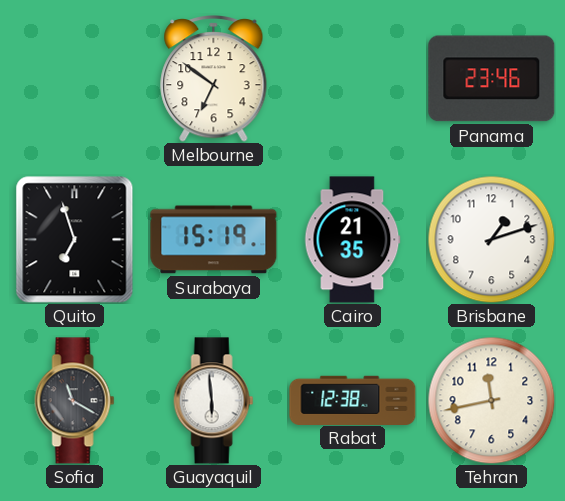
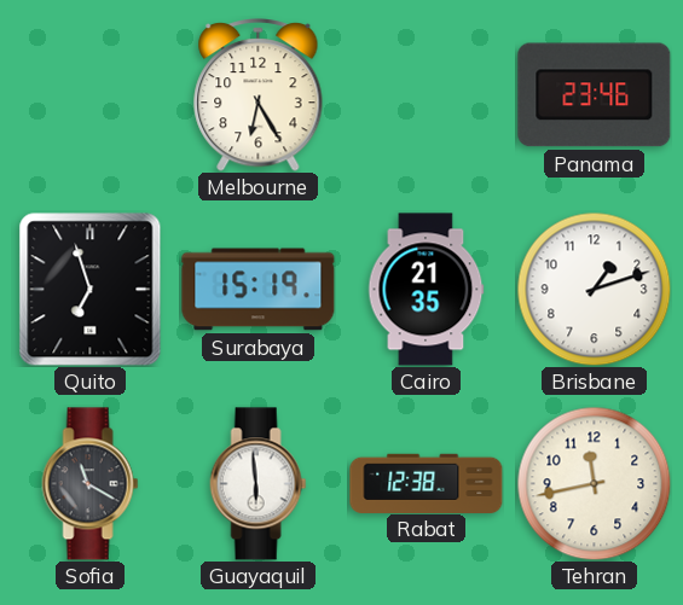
Melbourne: 6:51 -> 6:25 (259, 95)
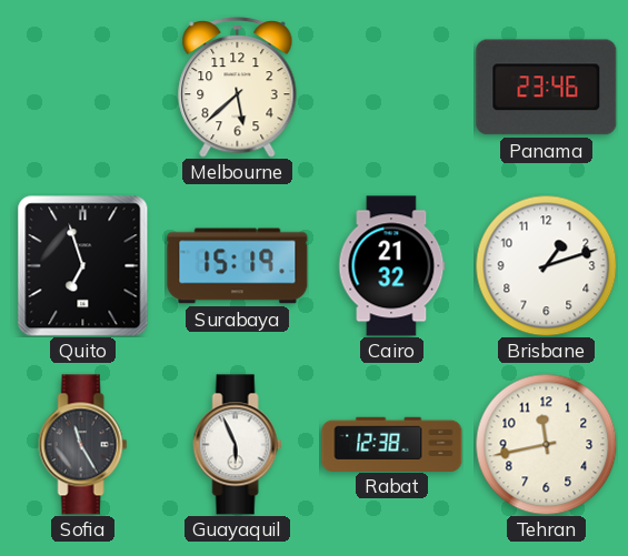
Melbourne: 6:25 -> 5:38 (238, 88)
Cairo: 21:35 -> 21:32 (392, 266)
Sofia: 11:20 -> 11:25 (83, 445)
Guayaquil: 5:59 -> 5:56 (238, 445)
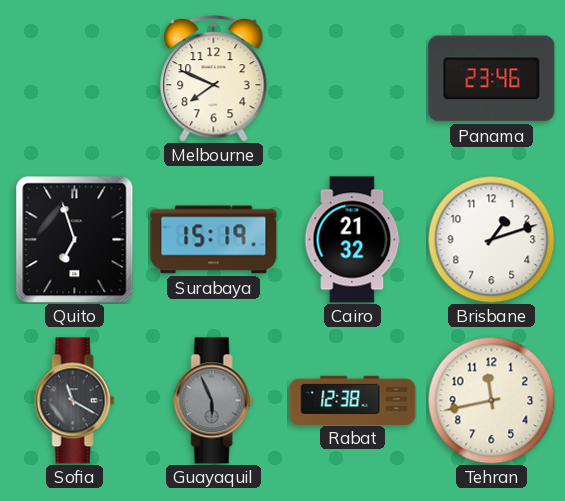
Melbourne: 5:38 -> 7:49 (214, 79)
Sofia: 11:25 -> 11:20 (75, 401)
Guayaquil dial: white -> grey (214, 401)
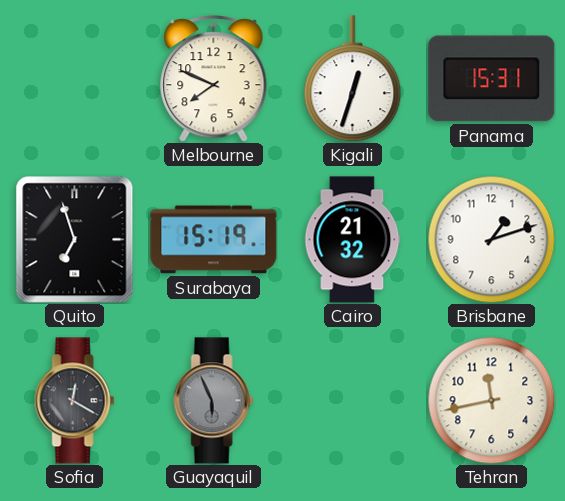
Kigali: none -> 12:33 (353, 79)
Panama: 23:46 -> 15:31 (492, 79)
Sofia: 11:20 -> 12:20 (75, 401)
Rabat: 12:38 -> none (353, 400)
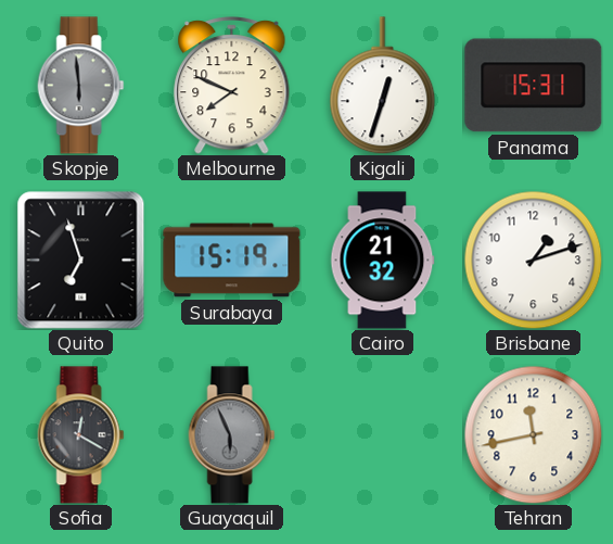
Skopje: none -> 5:59 (81, 86)
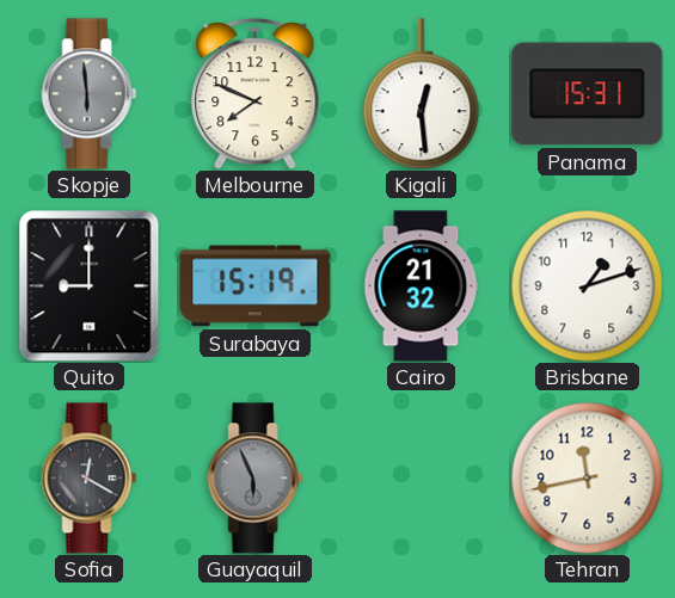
Kigali: 12:33 -> 12:29 (422, 94)
Quito: 6:57 -> 9:00 (90, 286)
